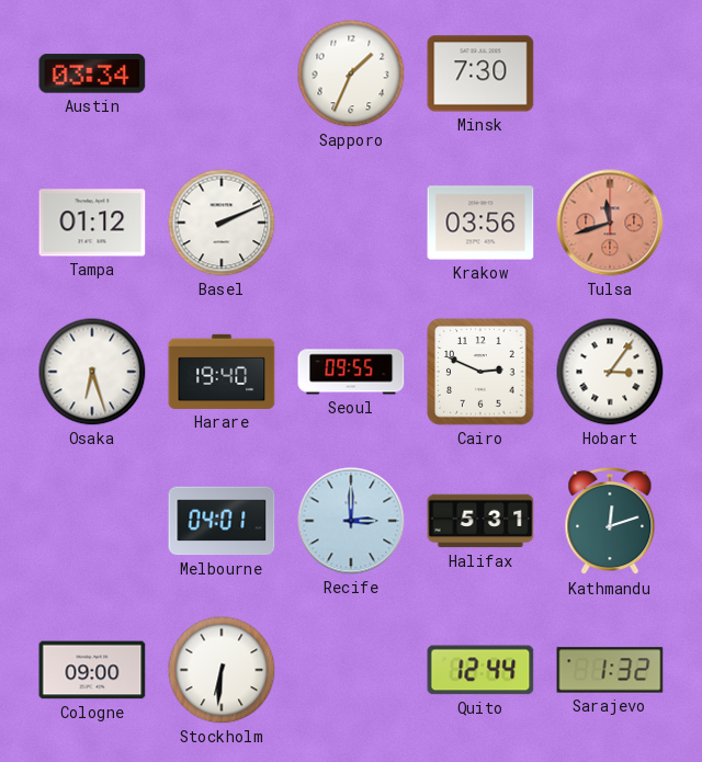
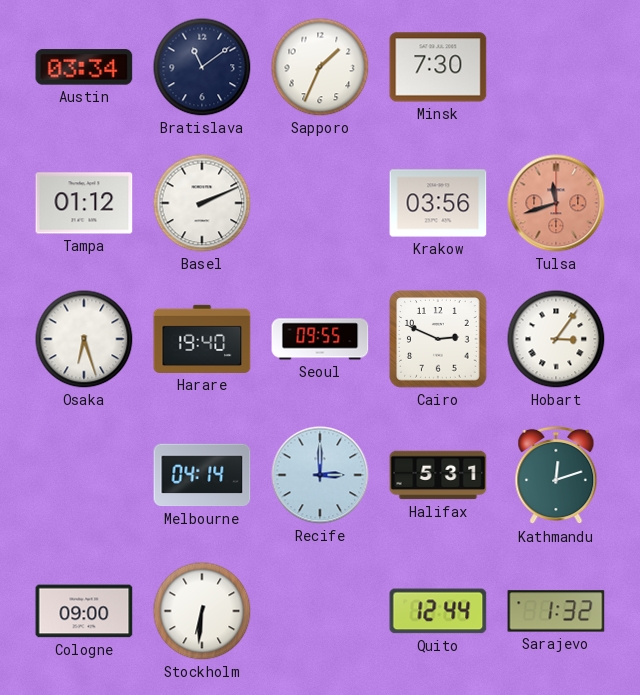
Bratislava: none -> 11:09 (202, 67)
Melbourne: 04:01 -> 04:14 (202, 475)
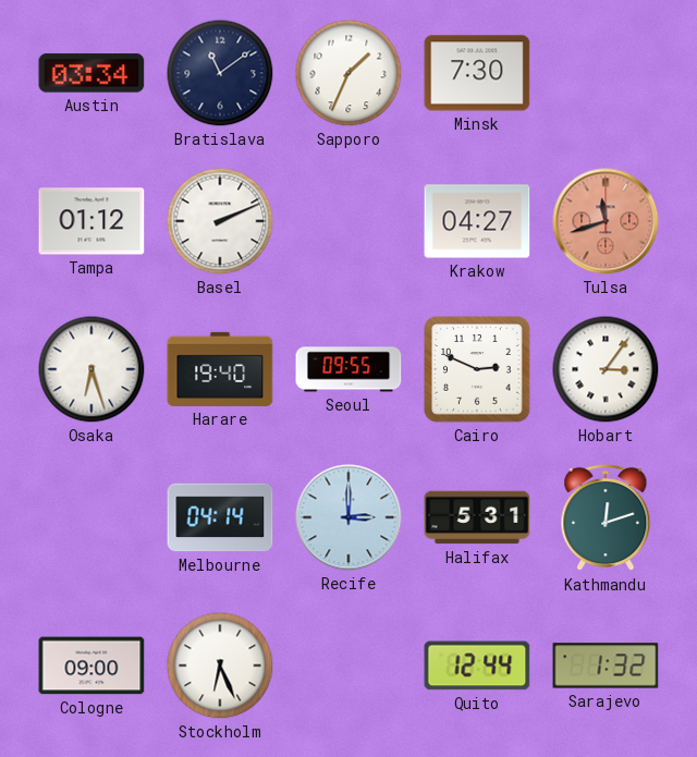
Krakow: 03:56 -> 04:27 (477, 221)
Stockholm: 6:31 -> 6:26 (220, 666)
